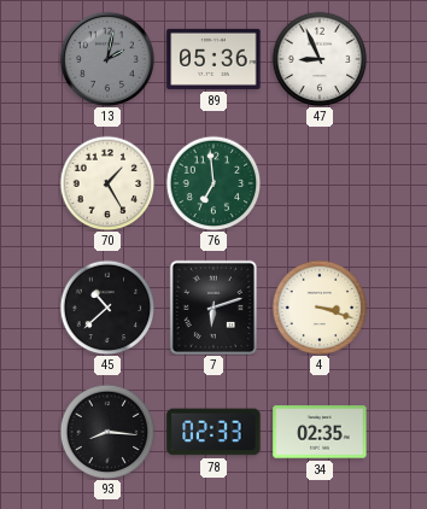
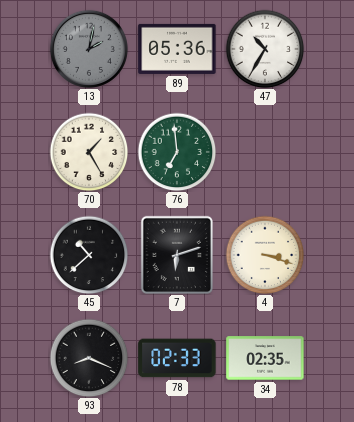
47: 8:56 -> 10:35 (265, 49)
93: 8:16 -> 8:19 (89, 358)
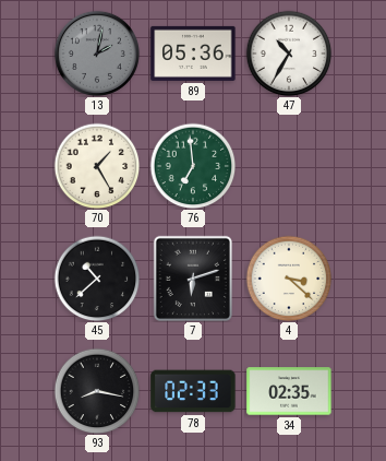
4: 3:18 -> 3:22 (289, 279)
93: 8:19 -> 8:17 (97, 391)
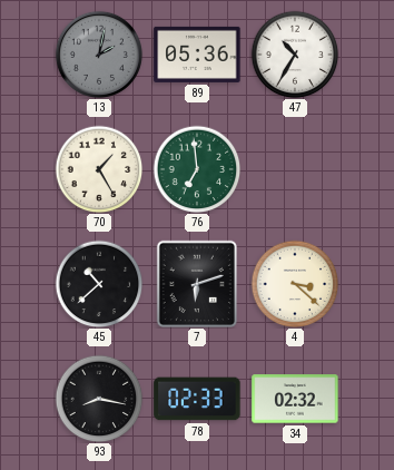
34: 02:35 -> 02:32 (295, 399)
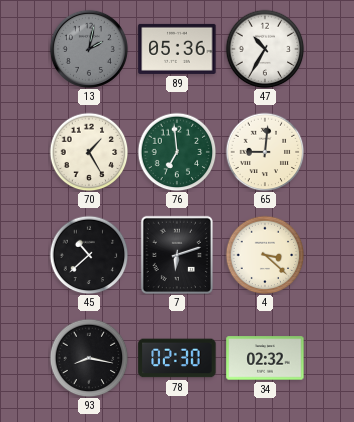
65: none -> 9:01 (265, 152)
78: 02:33 -> 02:30 (177, 358)
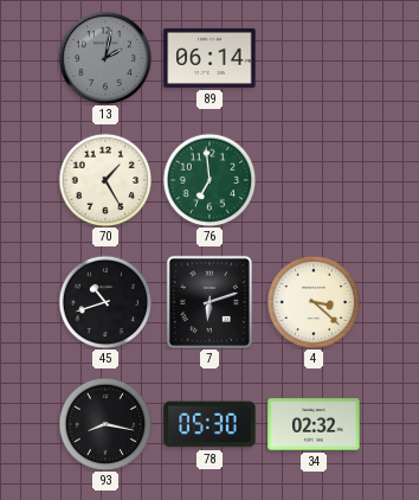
89: 05:36 -> 06:14 (209, 58)
47: 10:35 -> none (265, 49)
65: 9:01 -> none (265, 152)
45: 10:38 -> 10:42 (105, 302)
78: 02:30 -> 05:30 (209, 424)
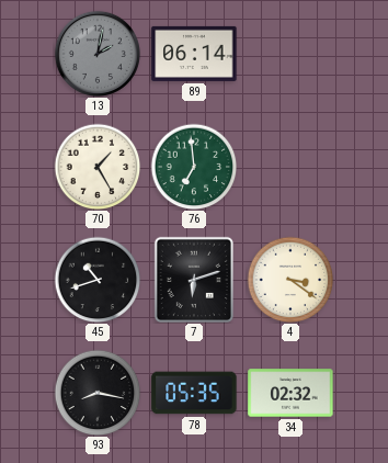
4: 3:22 -> 3:21 (290, 280)
78: 05:30 -> 05:35 (194, 393)
